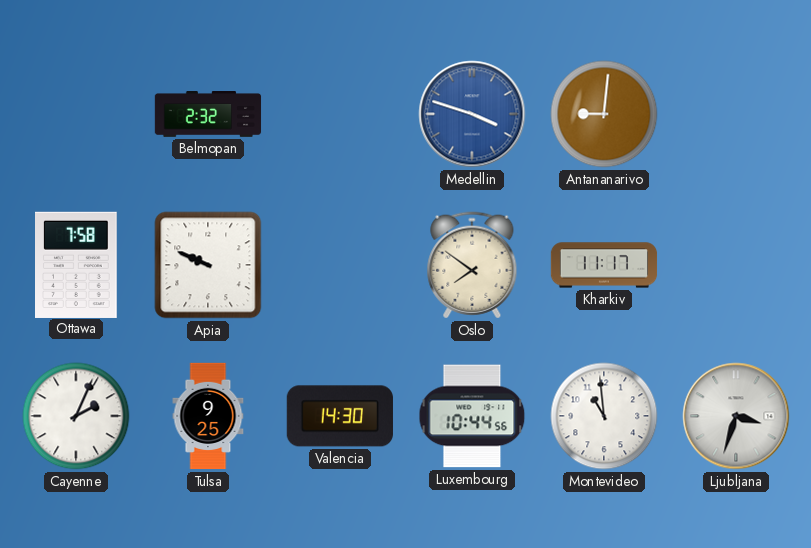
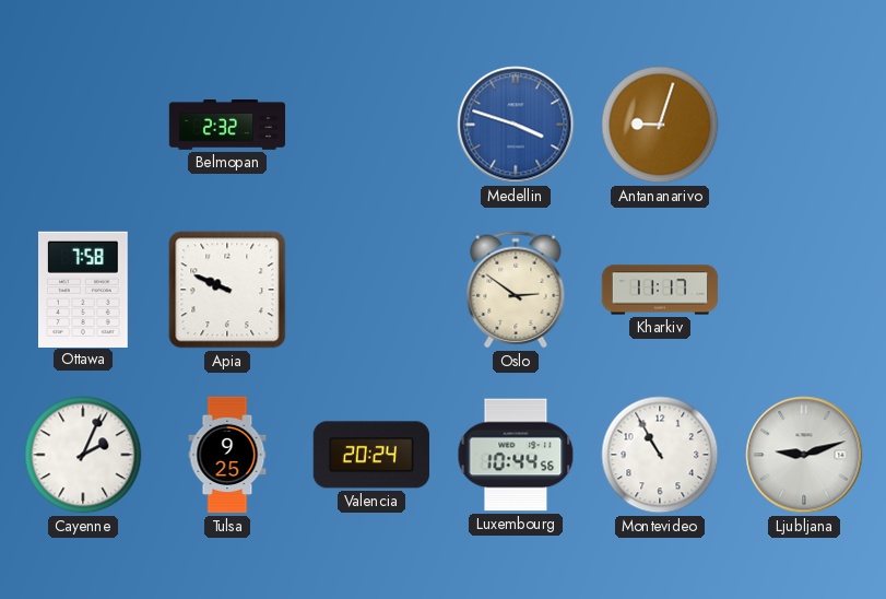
Antananarivo: 9:01 -> 9:03 (660, 125)
Oslo: 7:51 -> 2:51 (516, 290)
Valencia: 14:30 -> 20:24 (370, 455)
Montevideo: 10:59 -> 10:55 (660, 455)
Ljubljana: 3:33 -> 9:12 (804, 455)
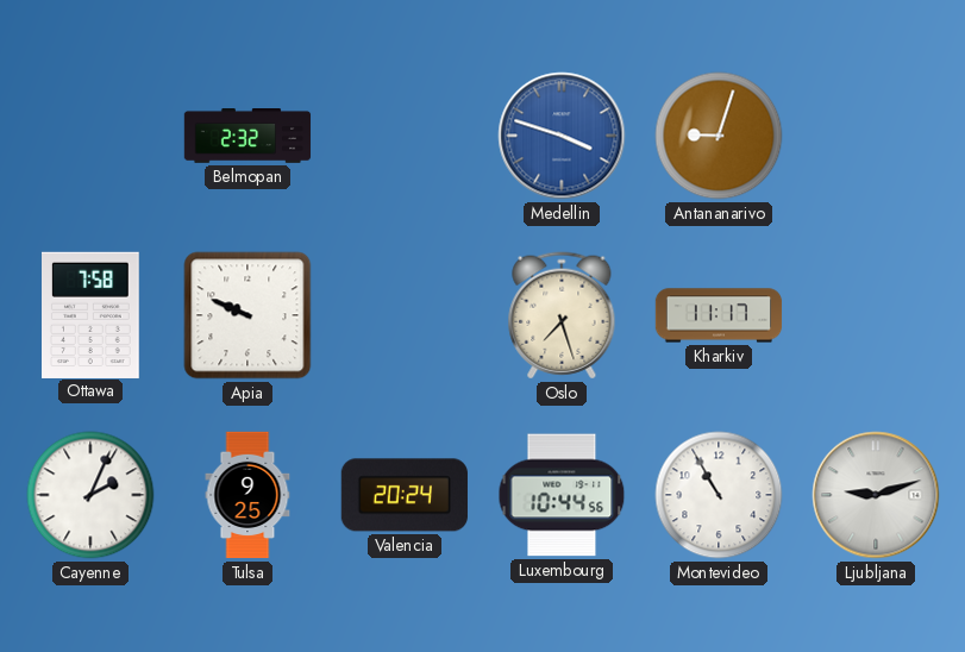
Oslo: 2:51 -> 7:27 (562, 315)
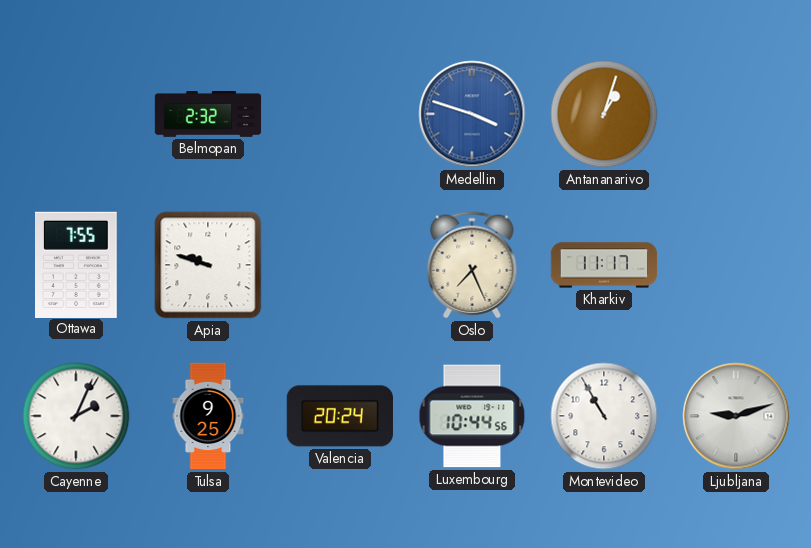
Antananarivo: 9:03 -> 1:03 (604, 114)
Ottawa: 7:58 -> 7:55 (77, 264)
Apia: 9:49 -> 9:48 (208, 265)
Oslo: 7:27 -> 7:26 (472, 265)
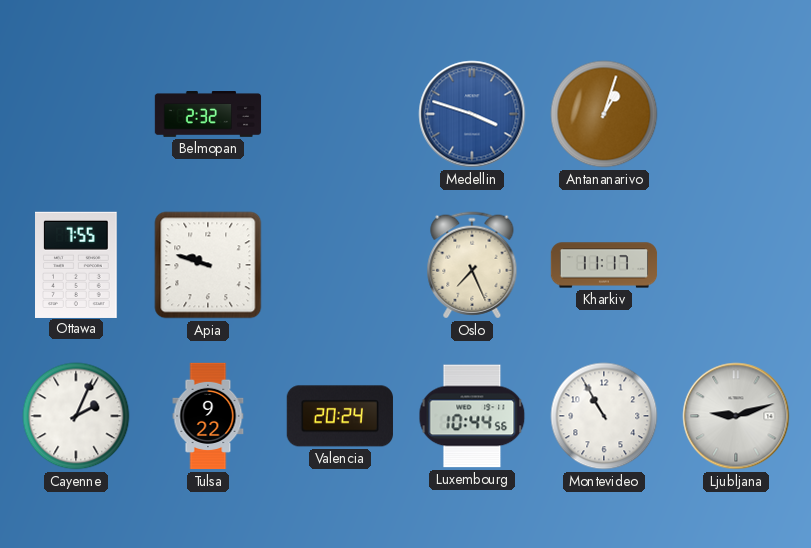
Tulsa: 9:25 -> 9:22 (208, 416)
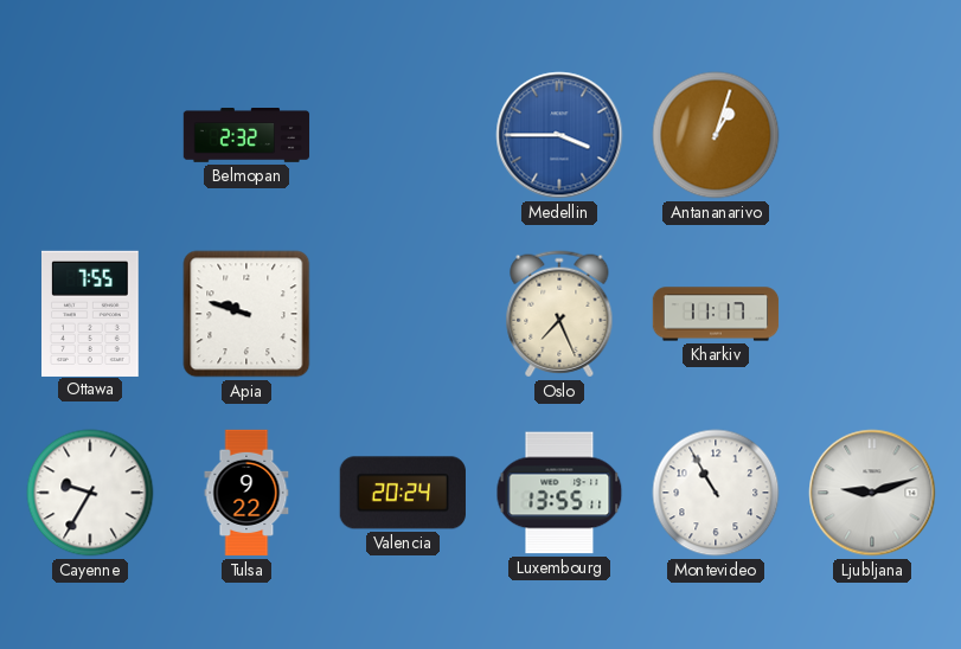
Medellin: 3:48 -> 3:45 (559, 135)
Cayenne: 2:04 -> 9:35 (90, 493)
Luxembourg: 10:44 -> 13:55 (559, 493)
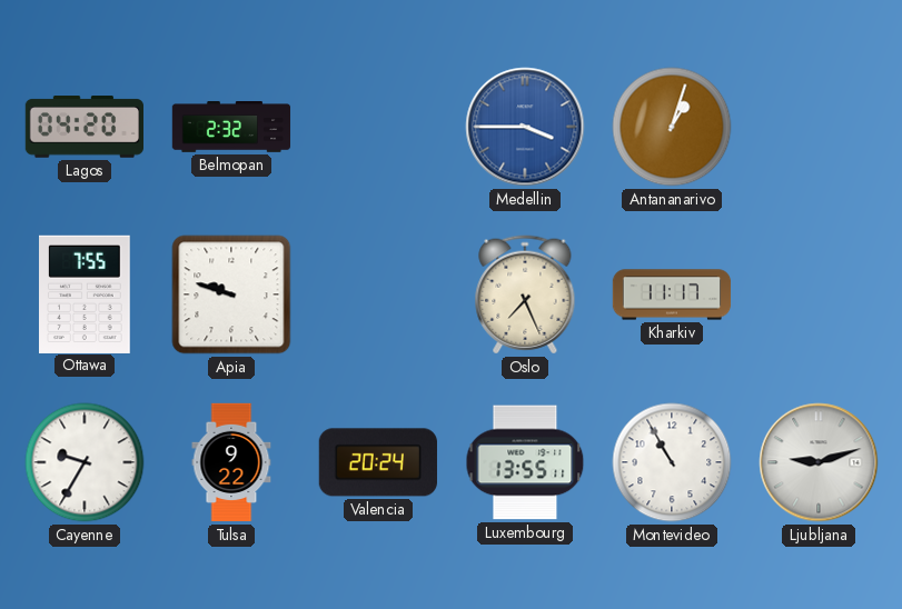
Lagos: none -> 04:20 (83, 127)
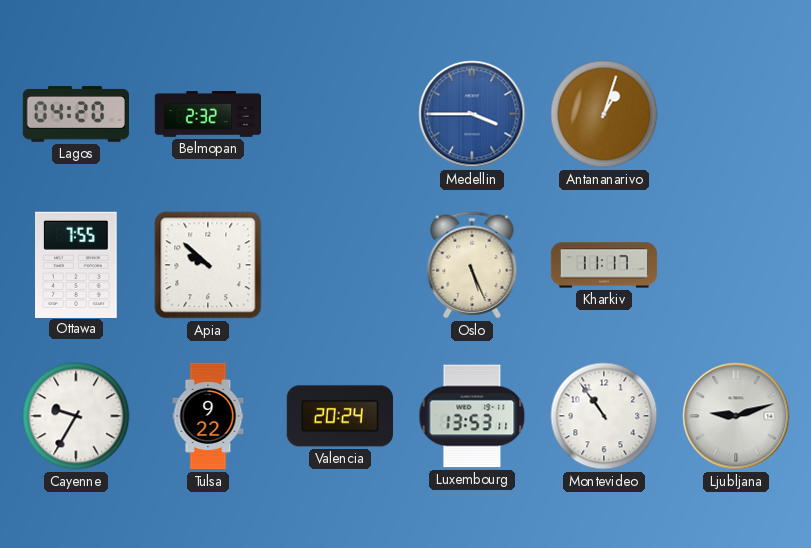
Apia: 9:48 -> 9:52 (208, 265)
Oslo: 7:26 -> 5:26 (472, 265)
Luxembourg: 13:55 -> 13:53 (472, 416)
Montevideo: 10:55 -> 10:54 (604, 416)
